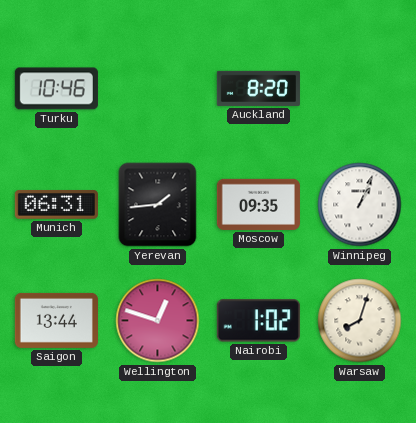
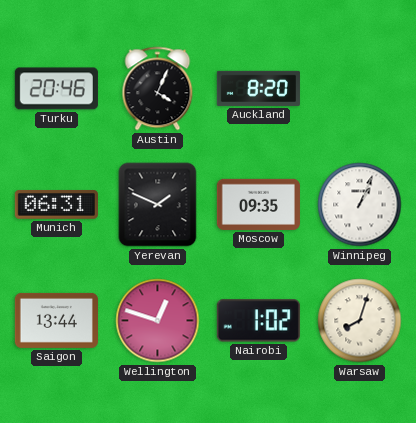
Turku: 10:46 -> 20:46 (56, 89)
Austin: none -> 4:04 (158, 89)
Yerevan: 1:44 -> 1:49 (158, 205)
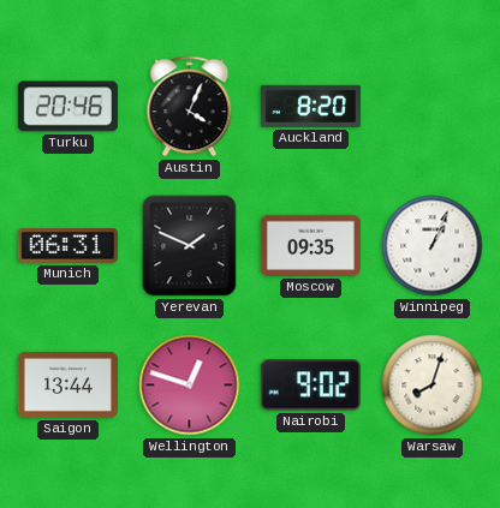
Nairobi: 1:02 -> 9:02 (310, 386)
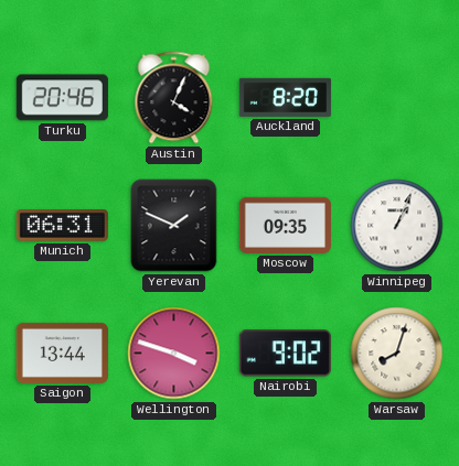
Wellington: 12:48 -> 3:48 (174, 354)
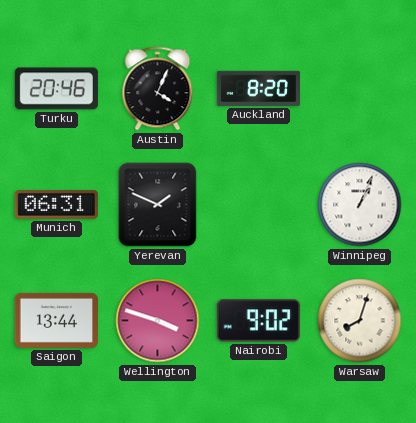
Moscow: 09:35 -> none (285, 225)
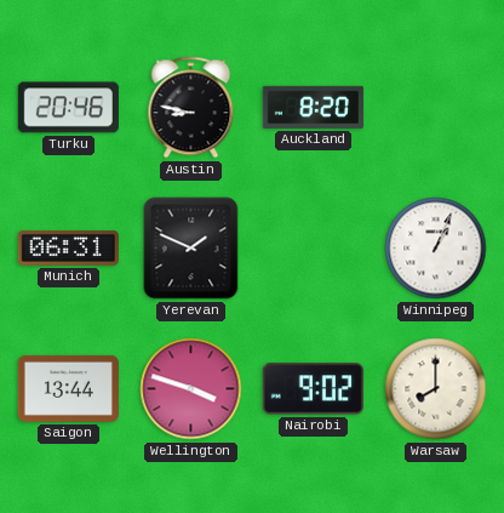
Austin: 4:04 -> 8:47 (191, 108)
Warsaw: 8:03 -> 8:00 (436, 389)
